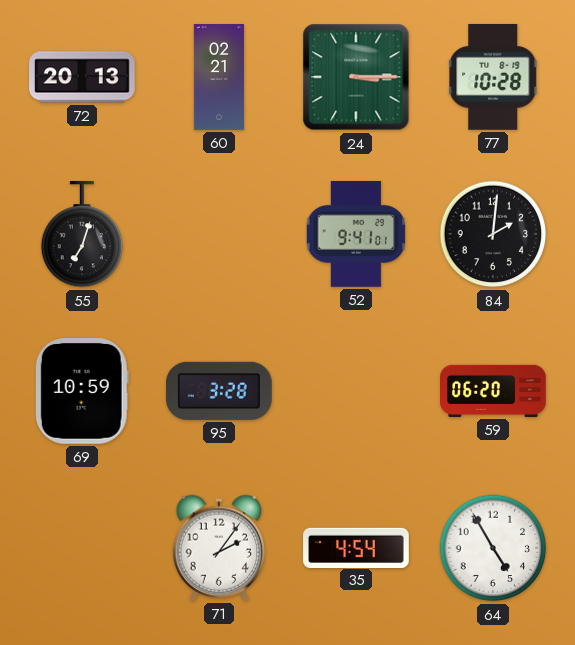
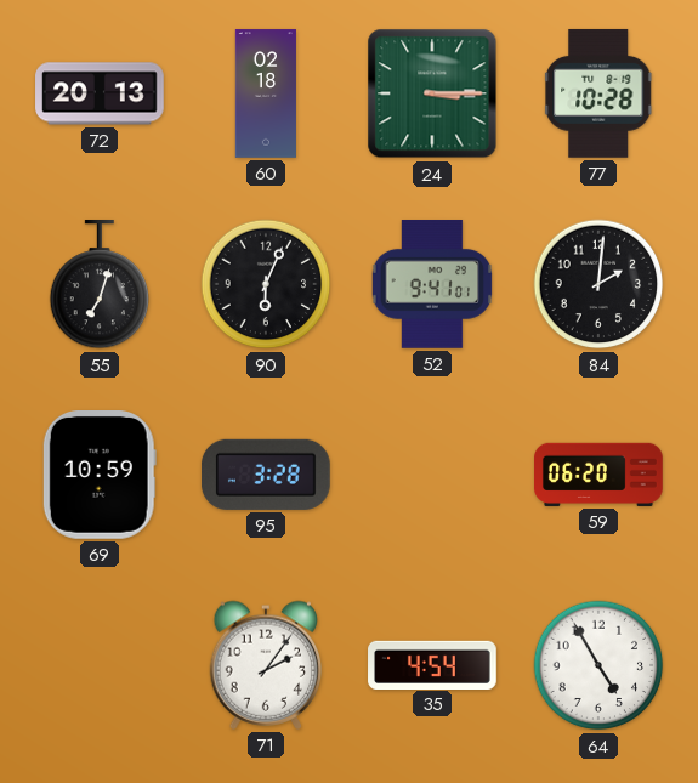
60: 02:21 -> 02:18 (266, 93)
90: none -> 6:04 (266, 284)
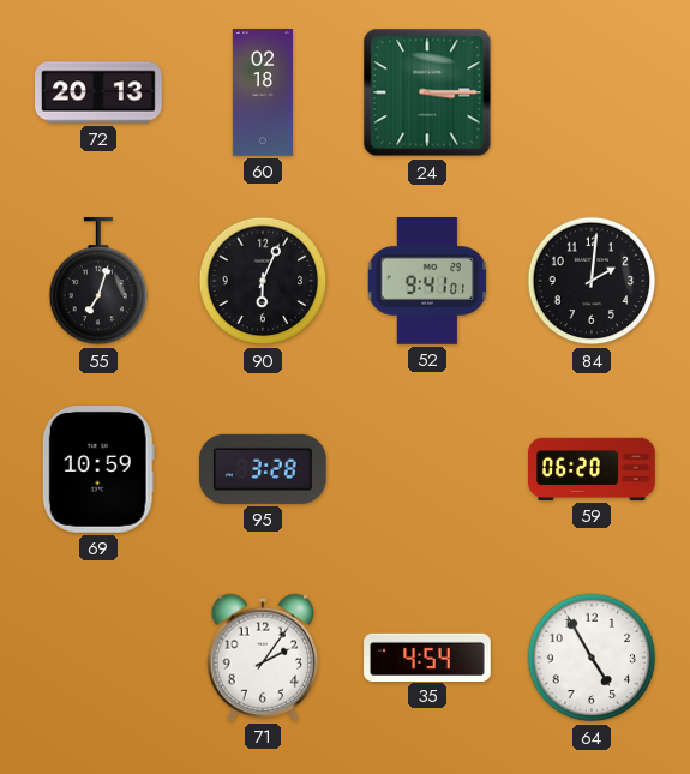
77: 10:28 -> none (600, 93)
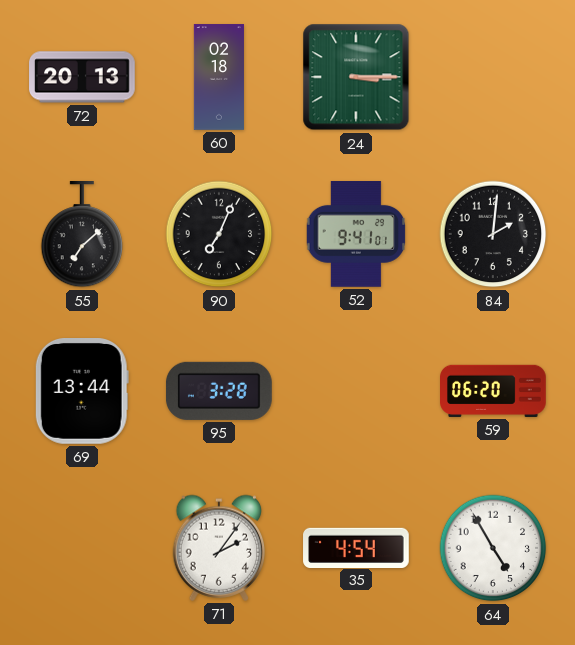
55: 7:03 -> 7:08 (82, 235)
90: 6:04 -> 7:04 (219, 234)
69: 10:59 -> 13:44 (82, 392)
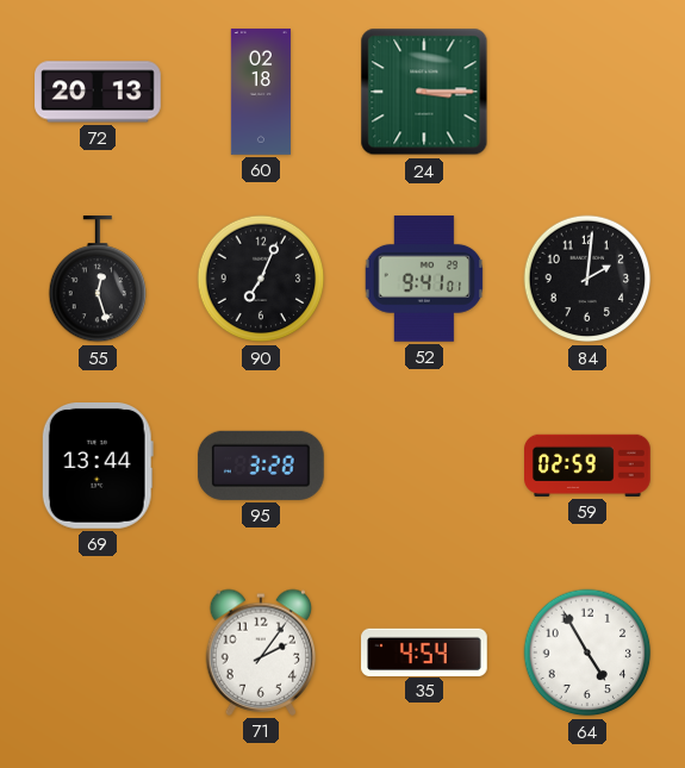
55: 7:08 -> 12:27 (98, 280)
59: 06:20 -> 02:59 (587, 466)
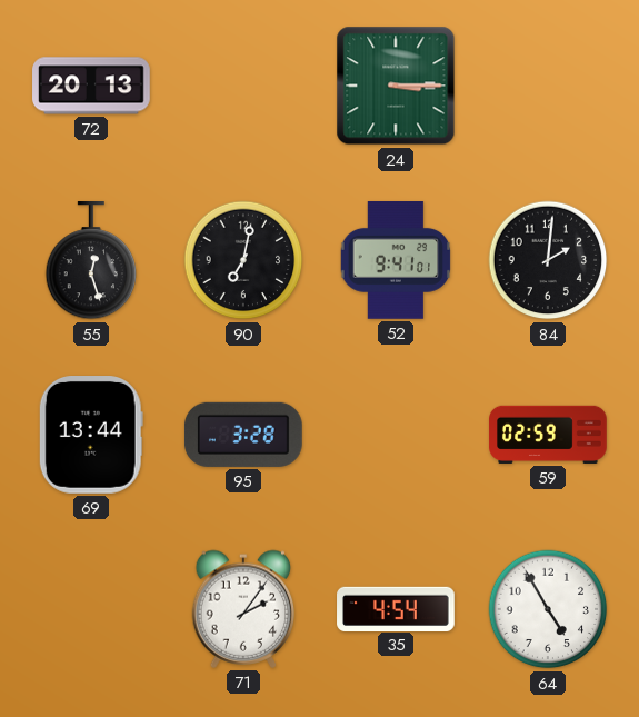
60: 02:18 -> none (261, 92)
90: 7:04 -> 7:02 (243, 260)
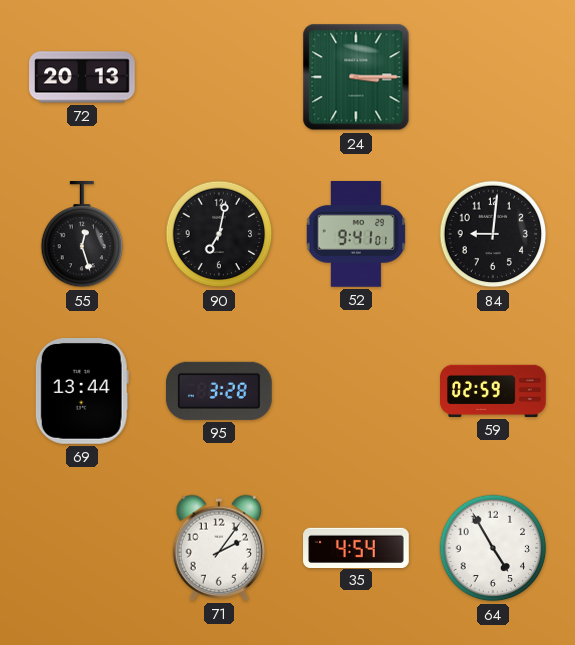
84: 2:01 -> 9:01 (493, 234)
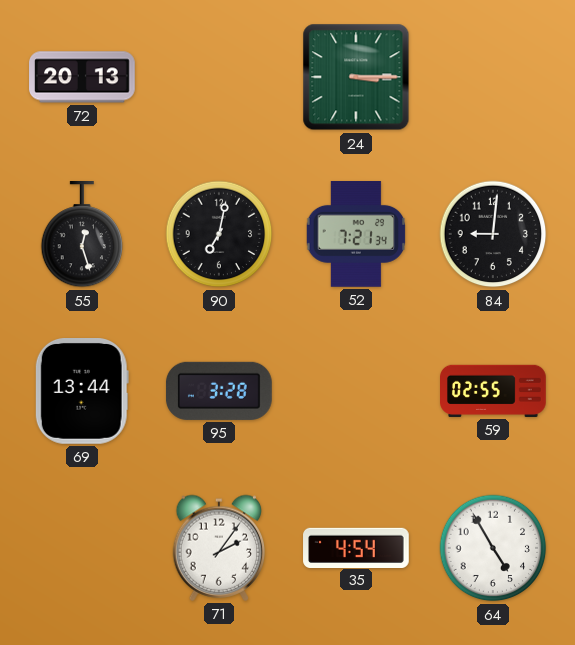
52: 9:41 -> 7:21 (356, 235)
59: 02:59 -> 02:55 (493, 391)
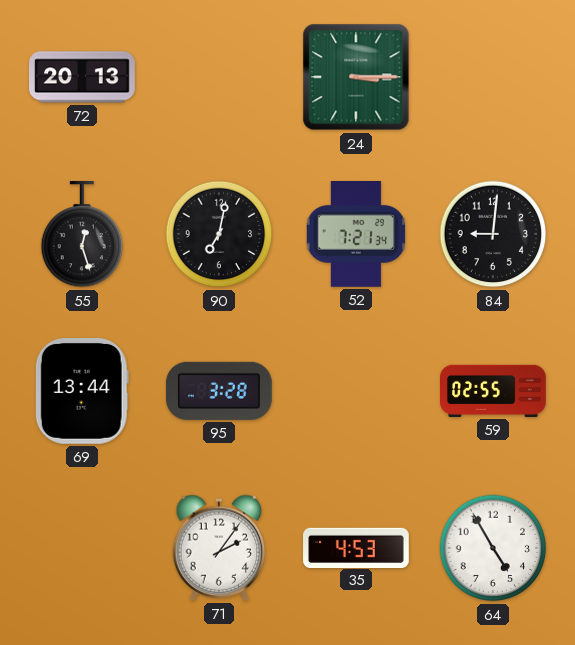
35: 4:54 -> 4:53 (356, 547)
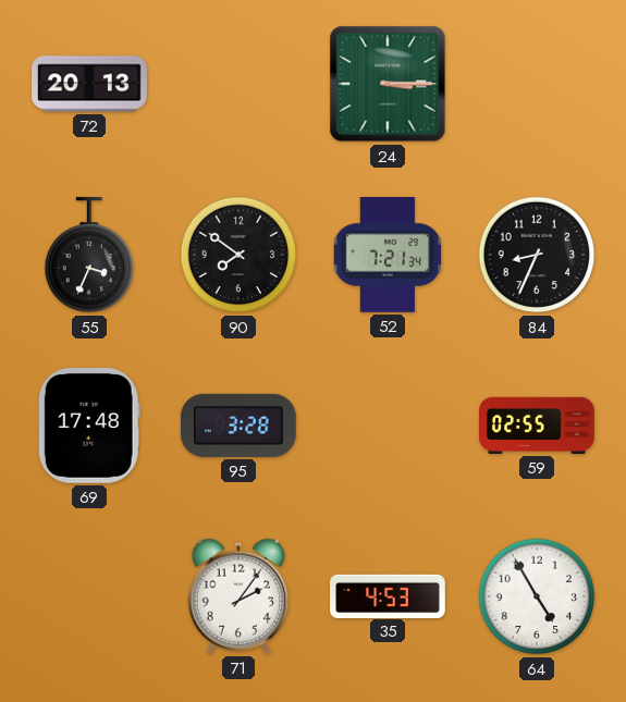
55: 12:27 -> 3:34 (89, 256)
90: 7:02 -> 7:51 (238, 255)
84: 9:01 -> 8:34 (537, 255)
69: 13:44 -> 17:48 (89, 427)
